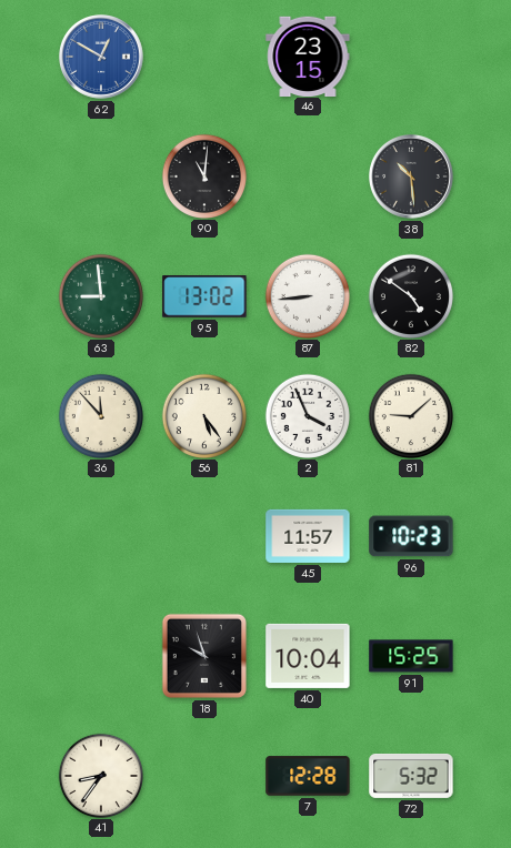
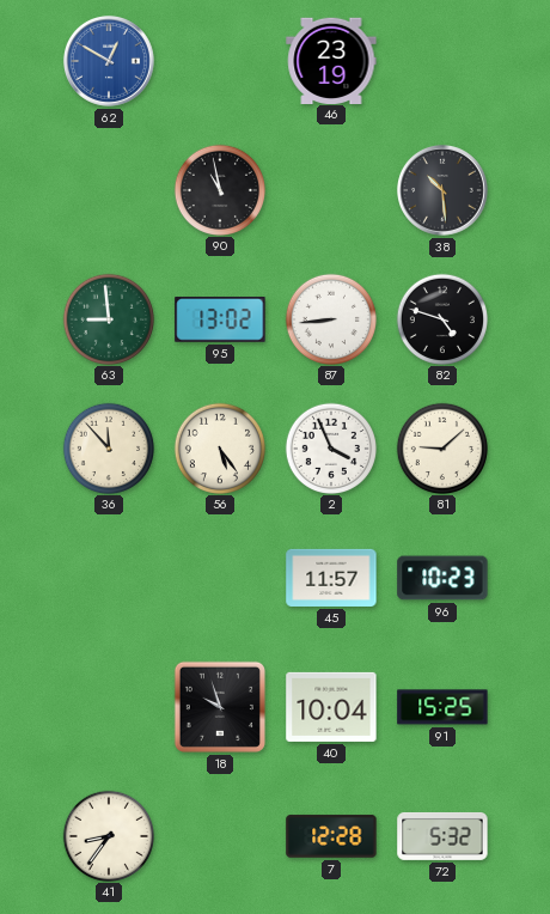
46: 23:15 -> 23:19 (331, 60)
90: 11:01 -> 10:58 (219, 189)
82: 4:51 -> 4:48 (441, 318)
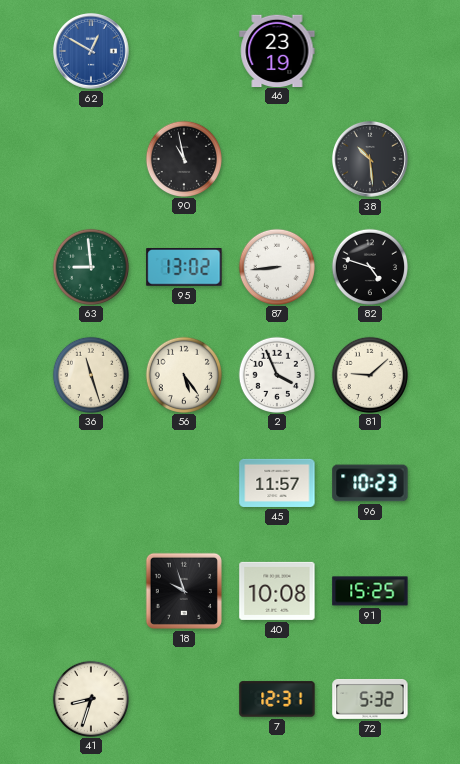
36: 11:53 -> 11:27 (90, 374)
40: 10:04 -> 10:08 (277, 591)
41: 8:36 -> 8:33 (90, 698)
7: 12:28 -> 12:31 (277, 699)
